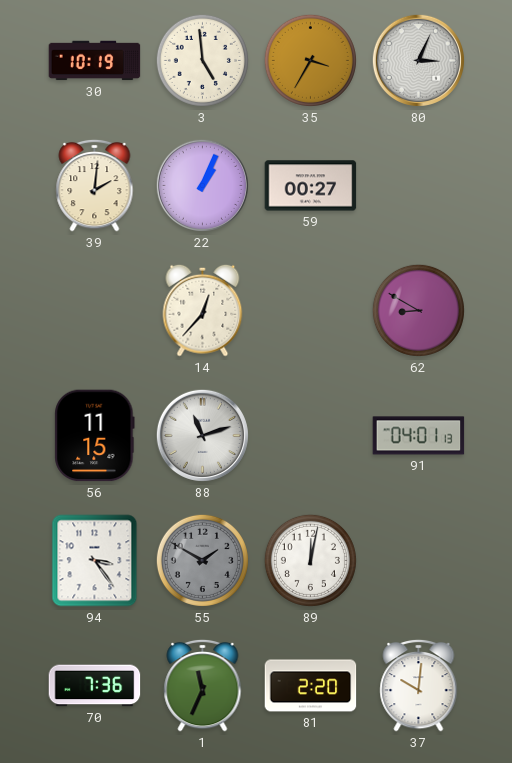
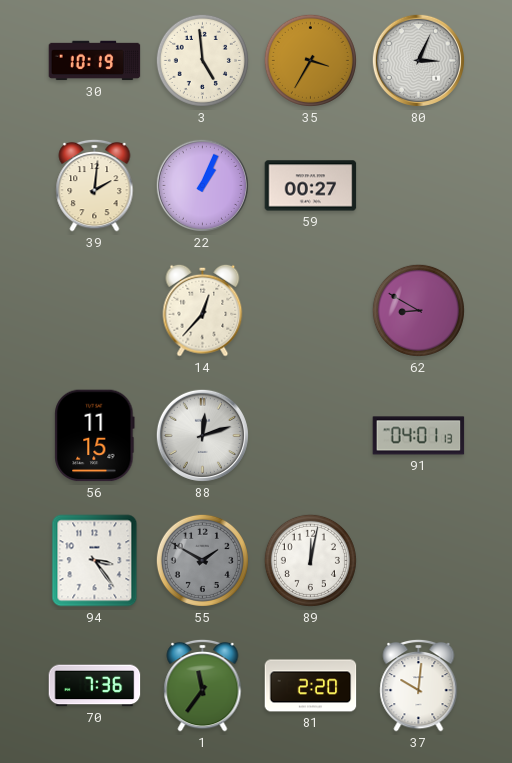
88: 11:12 -> 12:12 (202, 435)
1: 11:34 -> 11:36 (203, 685)
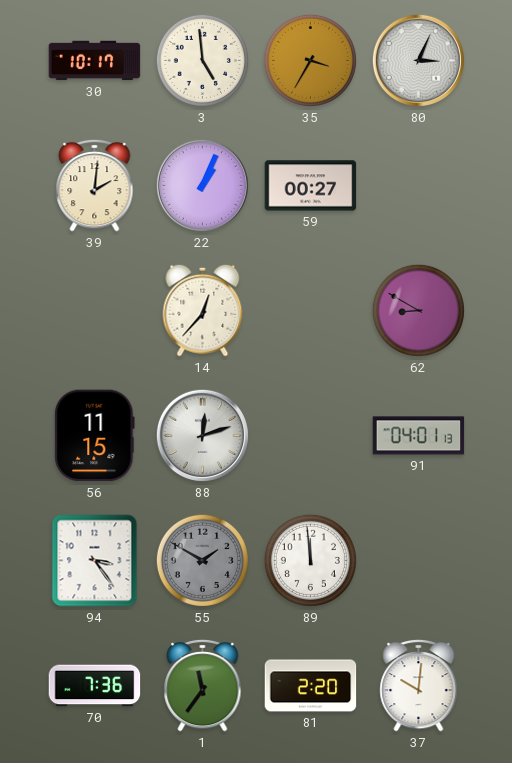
30: 10:19 -> 10:17 (95, 61)
89: 12:02 -> 11:59 (310, 560)
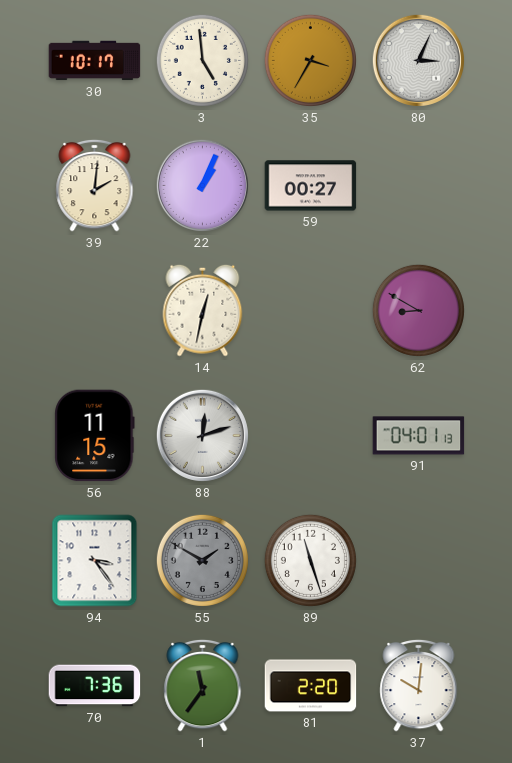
14: 12:37 -> 12:32 (203, 310)
89: 11:59 -> 11:27 (310, 560)
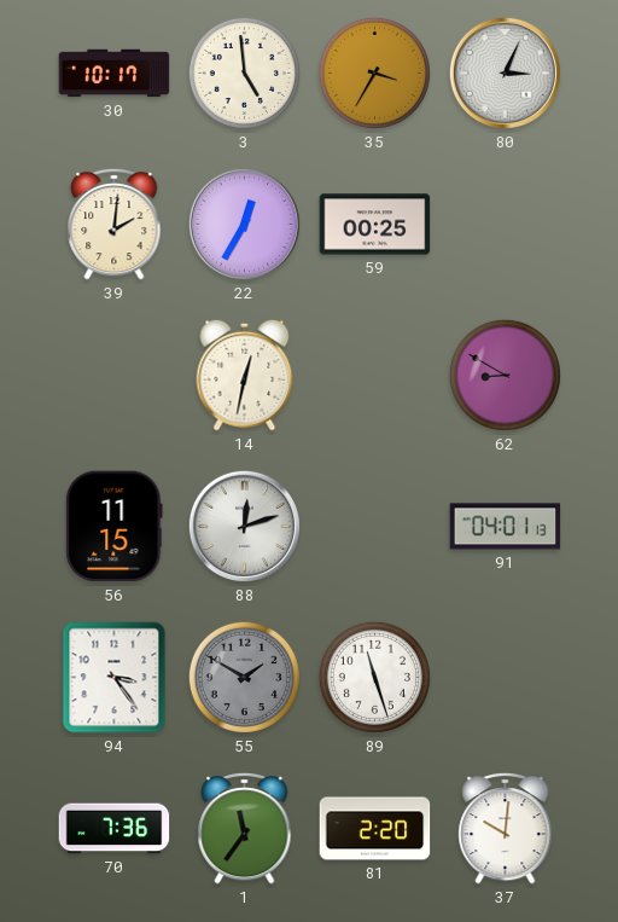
22: 1:04 -> 12:35 (244, 224)
59: 00:27 -> 00:25 (375, 225)
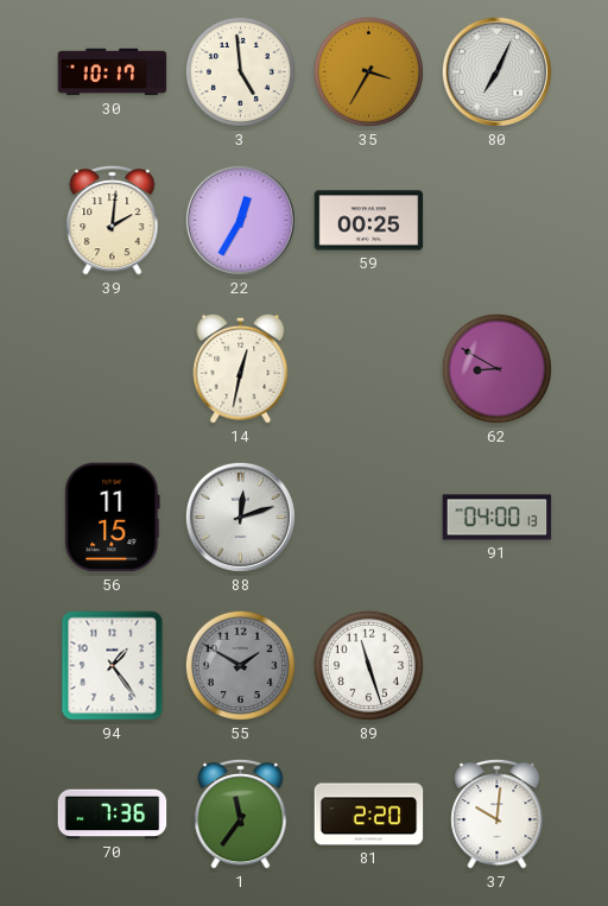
80: 3:04 -> 7:04 (496, 71)
91: 04:01 -> 04:00 (498, 518)
94: 3:24 -> 1:24 (113, 666)
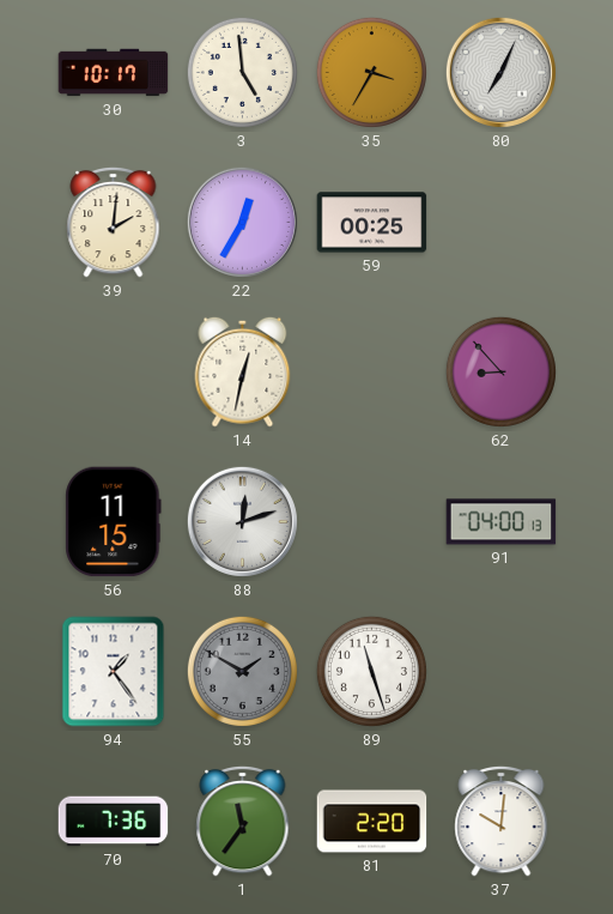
62: 8:50 -> 8:53 (500, 371)
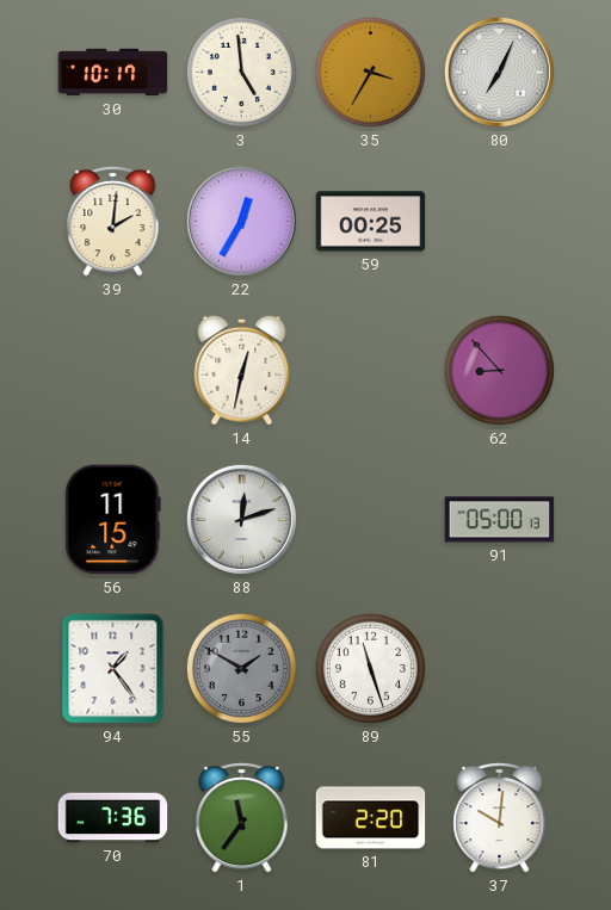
91: 04:00 -> 05:00 (500, 520)
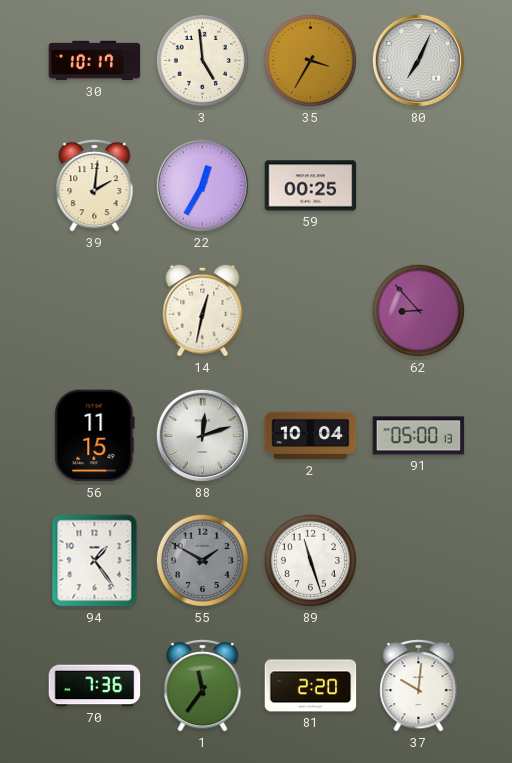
2: none -> 10:04 (311, 436)
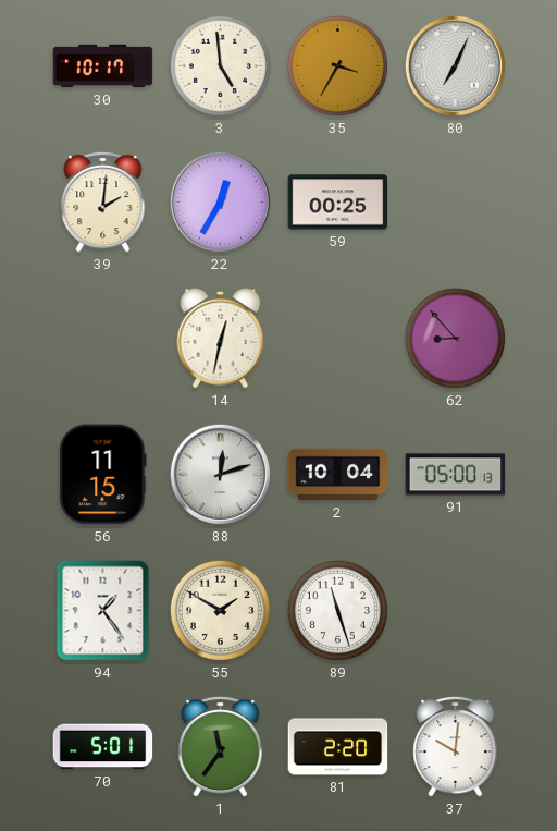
55 dial: grey -> cream (220, 610)
70: 7:36 -> 5:01 (103, 747)
